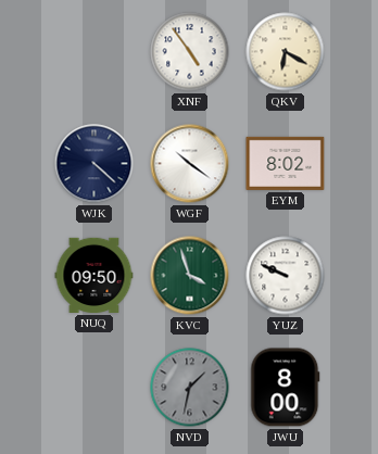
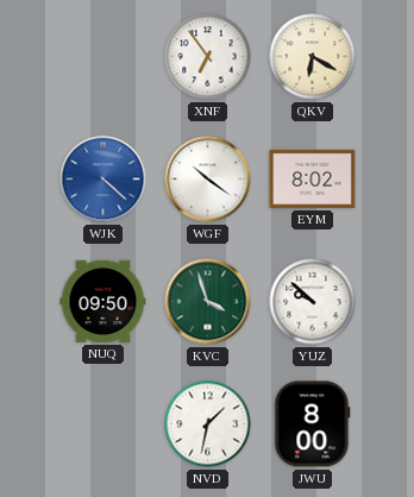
XNF: 4:54 -> 6:54 (208, 57)
WJK dial: navy -> blue (103, 180)
YUZ: 9:49 -> 9:52 (313, 302)
NVD dial: grey -> white (208, 424)
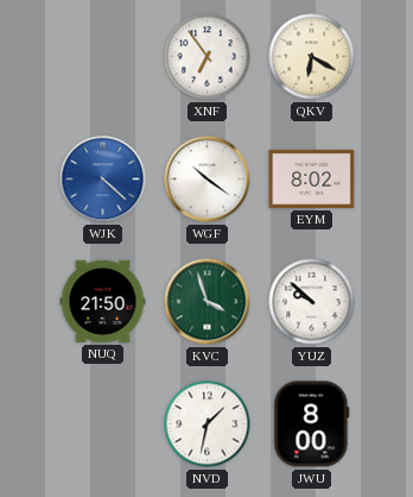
NUQ: 09:50 -> 21:50 (103, 301)
